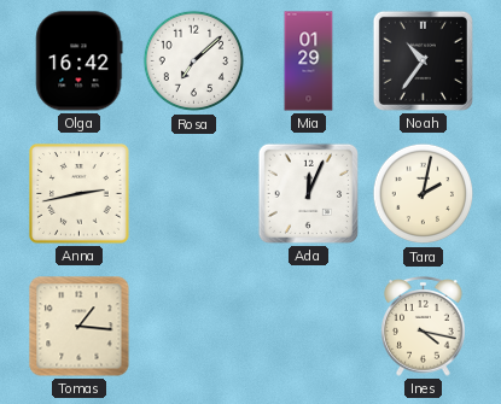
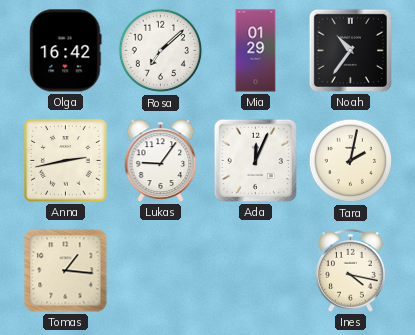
Lukas: none -> 9:06 (161, 161)
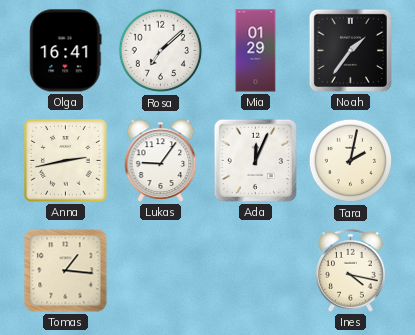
Olga: 16:42 -> 16:41 (66, 51)
Noah: 10:36 -> 1:36 (350, 50)
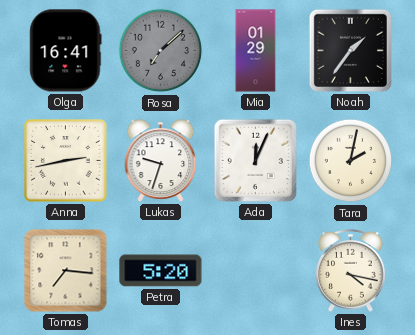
Rosa dial: white -> grey (161, 51)
Lukas: 9:06 -> 9:33 (161, 161)
Tomas: 1:16 -> 7:16 (66, 271)
Petra: none -> 5:20 (161, 271)
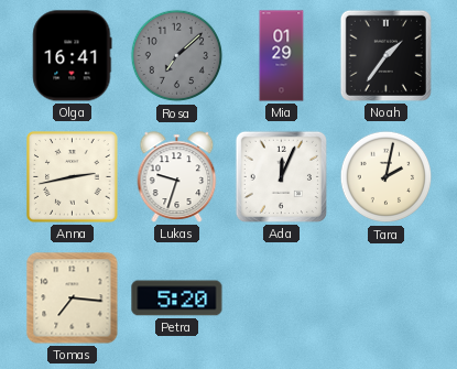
Ines: 4:17 -> none (351, 271)
